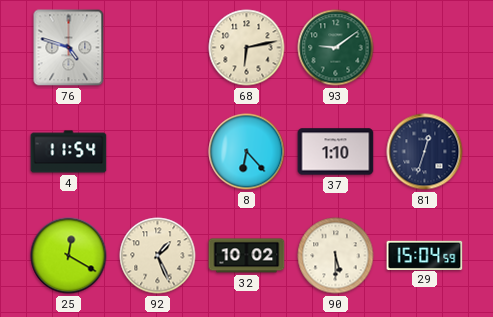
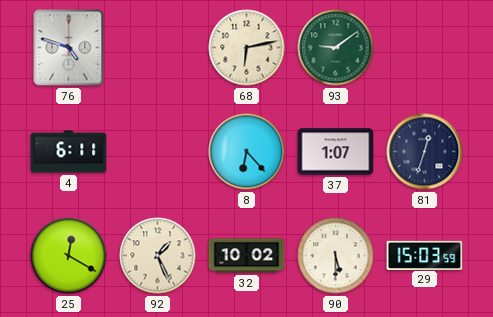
4: 11:54 -> 6:11 (69, 152)
37: 1:10 -> 1:07 (336, 152)
29: 15:04 -> 15:03 (425, 255)
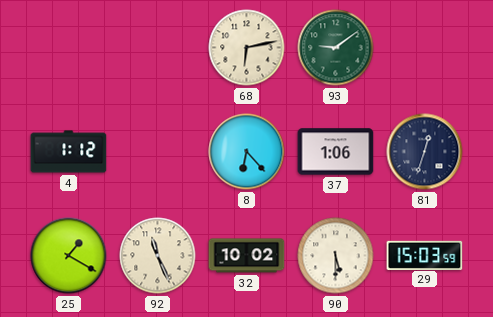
76: 4:48 -> none (69, 48)
4: 6:11 -> 1:12 (69, 152)
37: 1:07 -> 1:06 (336, 152)
25: 12:20 -> 1:20 (69, 256)
92: 1:26 -> 11:26 (158, 256)
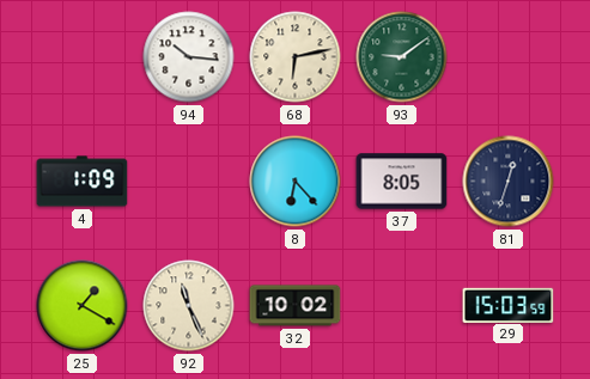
94: none -> 10:16 (189, 57)
4: 1:12 -> 1:09 (83, 182)
37: 1:06 -> 8:05 (402, 182)
90: 5:30 -> none (336, 256)
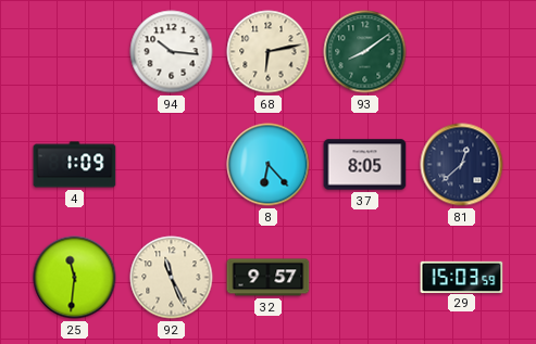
93: 9:09 -> 8:09 (365, 52)
81: 12:33 -> 12:38 (462, 165)
25: 1:20 -> 11:31 (75, 278)
32: 10:02 -> 9:57 (269, 278)
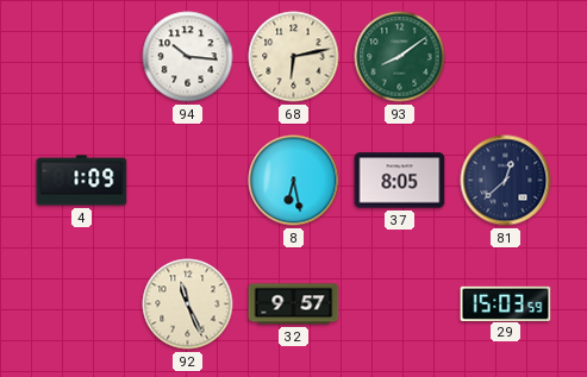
8: 6:23 -> 6:28 (294, 181)
25: 11:31 -> none (75, 278)
